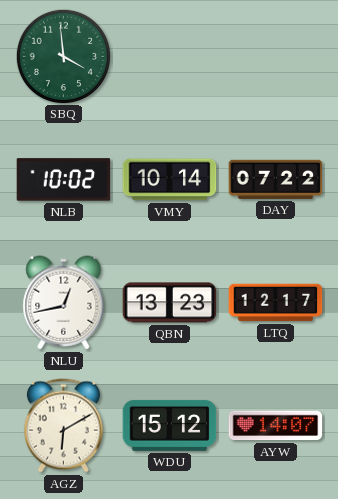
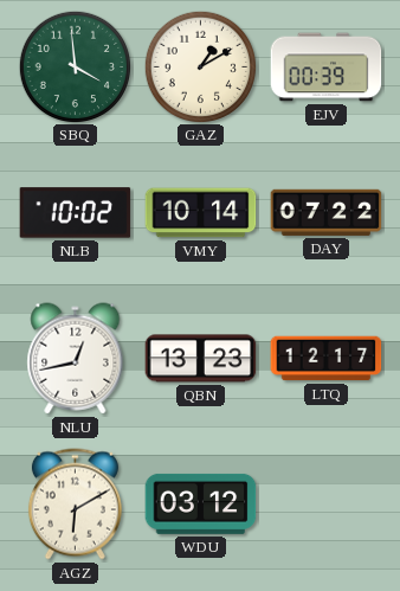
GAZ: none -> 1:10 (200, 66)
EJV: none -> 00:39 (327, 68)
WDU: 15:12 -> 03:12 (201, 503)
AYW: 14:07 -> none (276, 426)
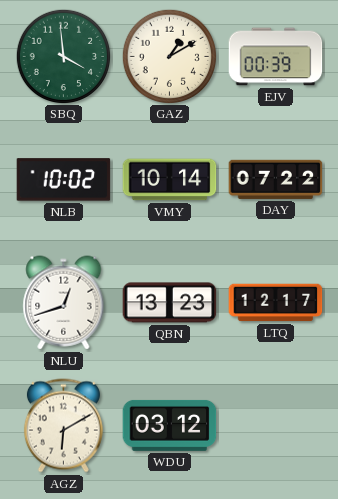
NLU: 12:43 -> 12:42 (64, 303)
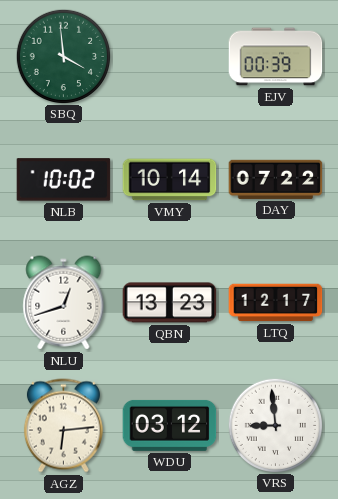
GAZ: 1:10 -> none (169, 56)
AGZ: 6:10 -> 6:14 (63, 426)
VRS: none -> 8:59 (275, 425)
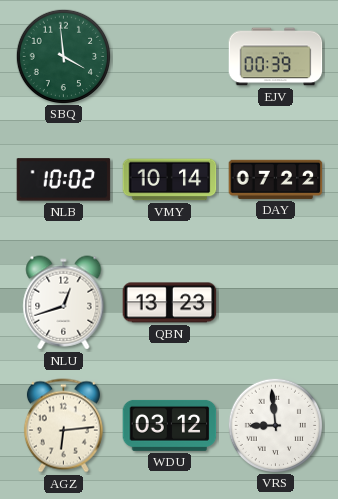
LTQ: 12:17 -> none (276, 303)
